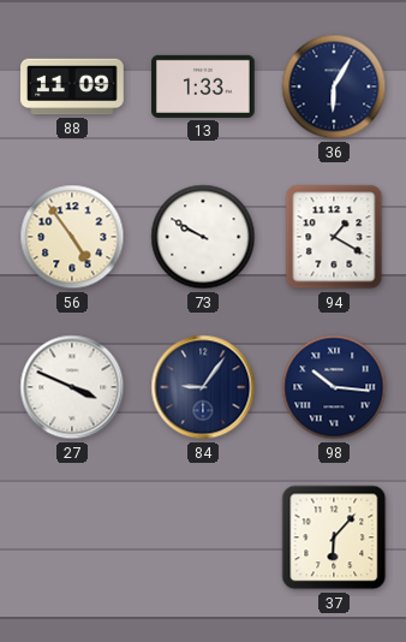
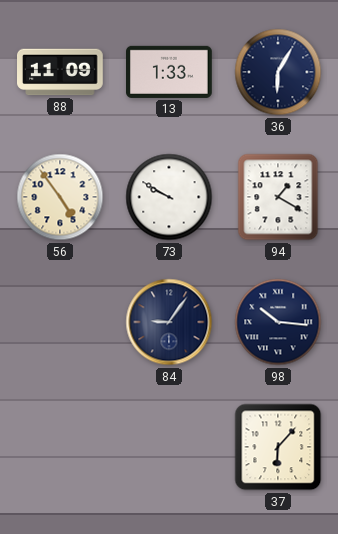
27: 3:49 -> none (72, 387)
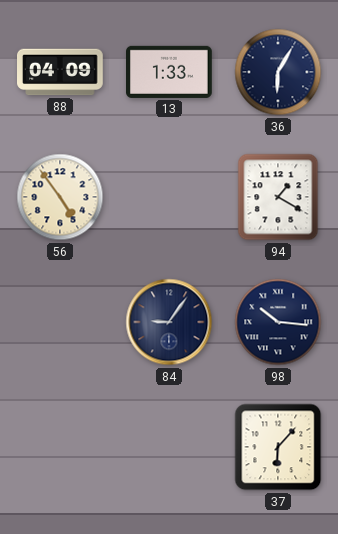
88: 11:09 -> 04:09 (60, 72)
73: 9:50 -> none (169, 197)
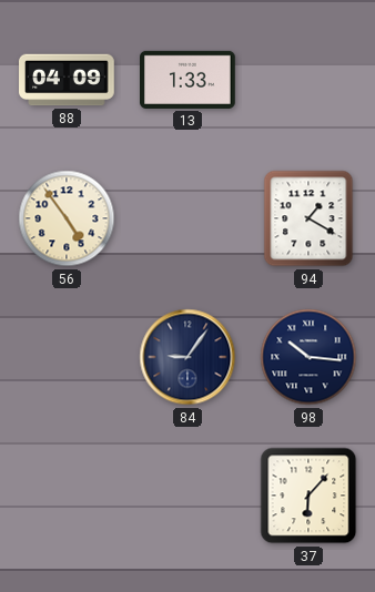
36: 6:05 -> none (278, 72)
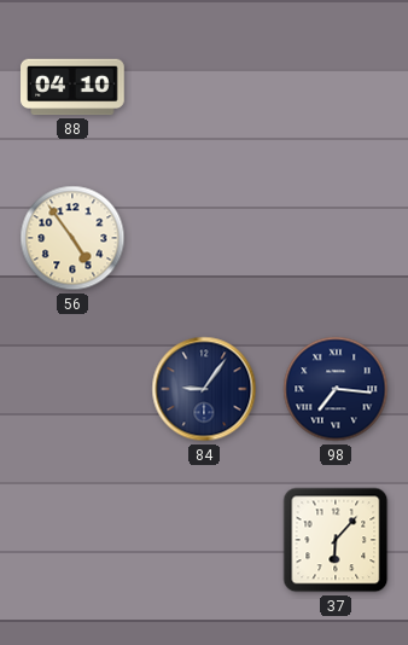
88: 04:09 -> 04:10 (72, 87)
13: 1:33 -> none (189, 80)
94: 1:20 -> none (308, 218)
98: 10:16 -> 7:16 (336, 389)
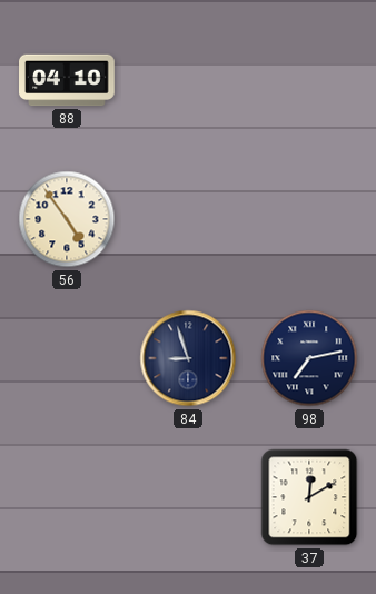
84: 9:06 -> 8:57 (188, 358)
98: 7:16 -> 7:13 (309, 358)
37: 6:07 -> 12:10 (309, 497)
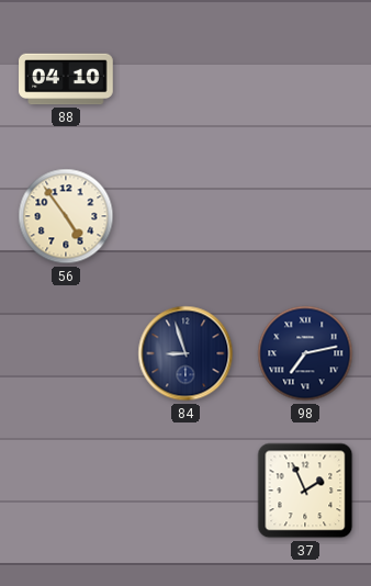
37: 12:10 -> 1:56 (305, 491)
